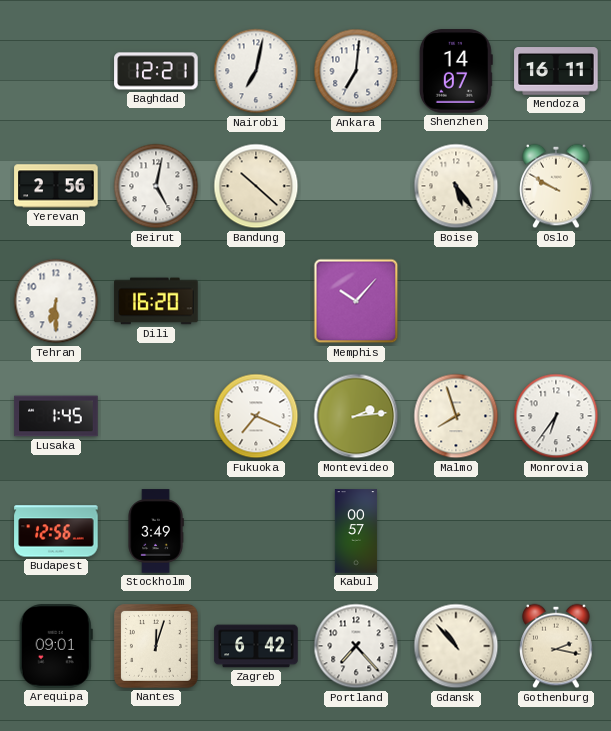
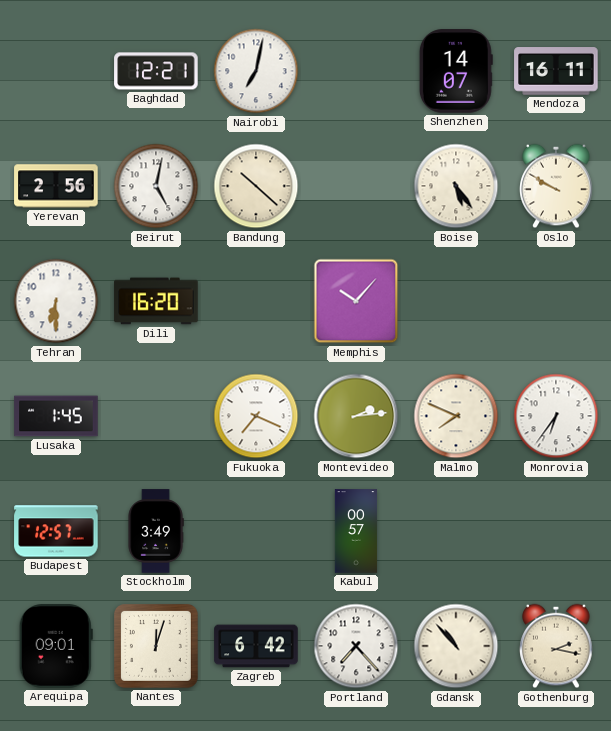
Ankara: 7:01 -> none (356, 71)
Malmo: 7:57 -> 7:49 (456, 416)
Budapest: 12:56 -> 12:57 (56, 531)
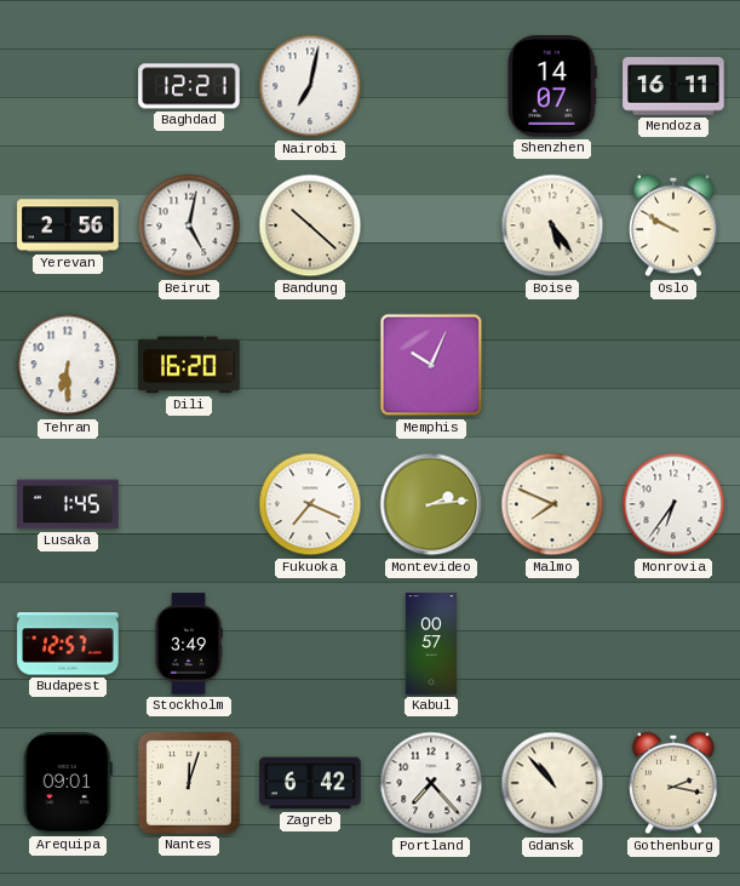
Memphis: 10:07 -> 10:04 (431, 365)
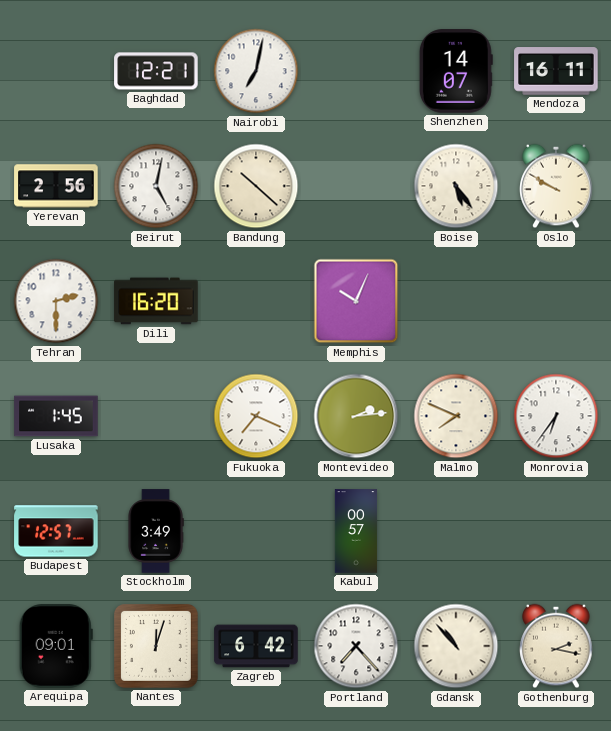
Tehran: 6:30 -> 2:30 (56, 301)
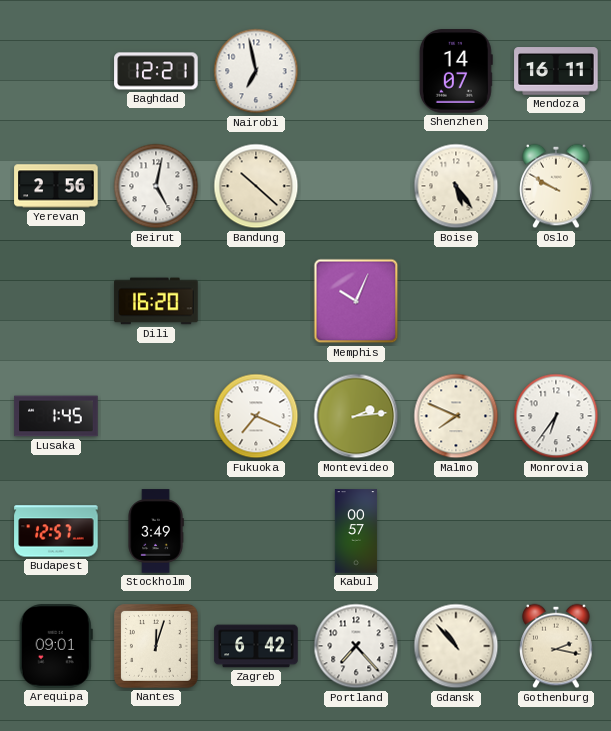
Nairobi: 7:02 -> 6:58 (256, 71)
Tehran: 2:30 -> none (56, 301)
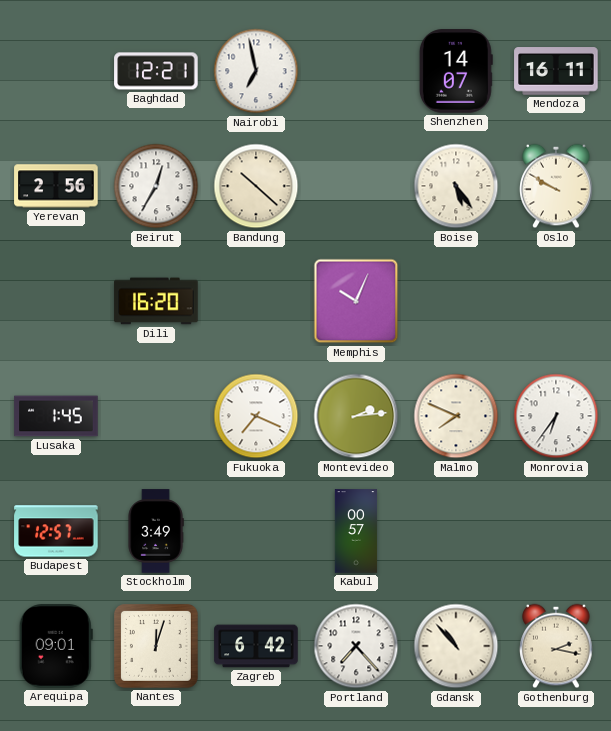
Beirut: 5:02 -> 12:35 (156, 186)
